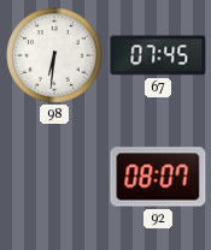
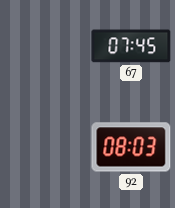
98: 6:31 -> none (54, 55)
92: 08:07 -> 08:03 (131, 147)
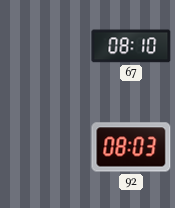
67: 07:45 -> 08:10 (131, 46)
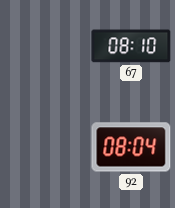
92: 08:03 -> 08:04 (131, 147)
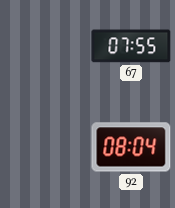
67: 08:10 -> 07:55 (131, 46)
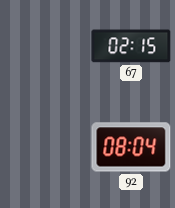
67: 07:55 -> 02:15 (131, 46)
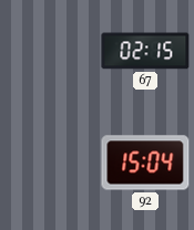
92: 08:04 -> 15:04 (145, 163)
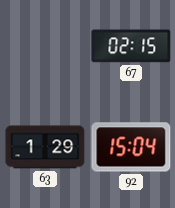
63: none -> 1:29 (45, 147)
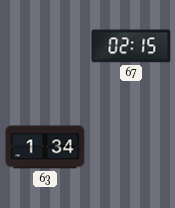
63: 1:29 -> 1:34 (45, 147)
92: 15:04 -> none (131, 147)
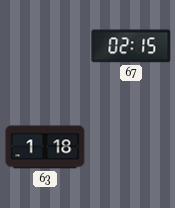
63: 1:34 -> 1:18 (45, 147)
